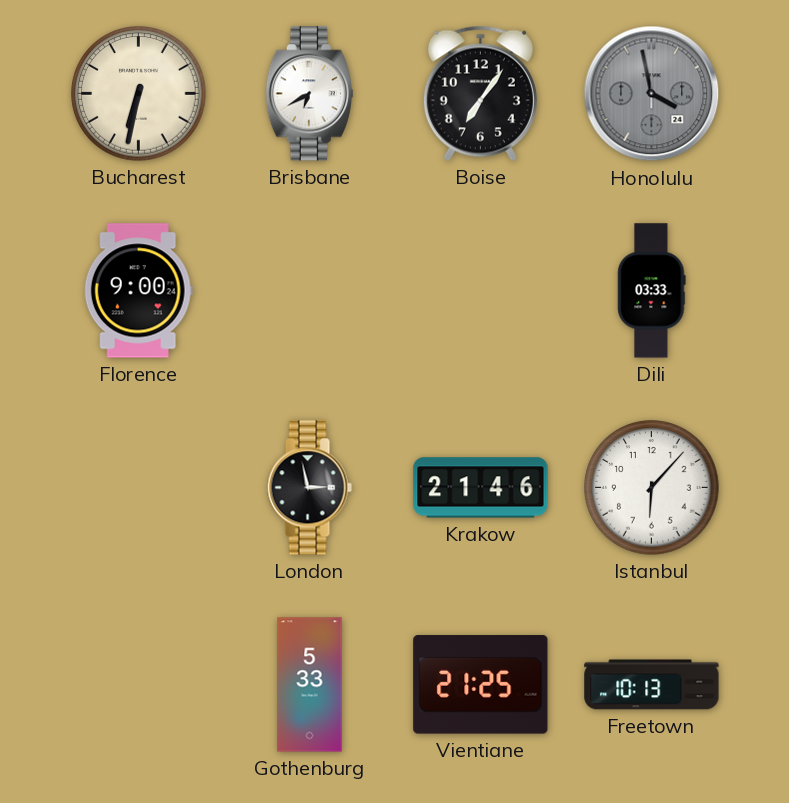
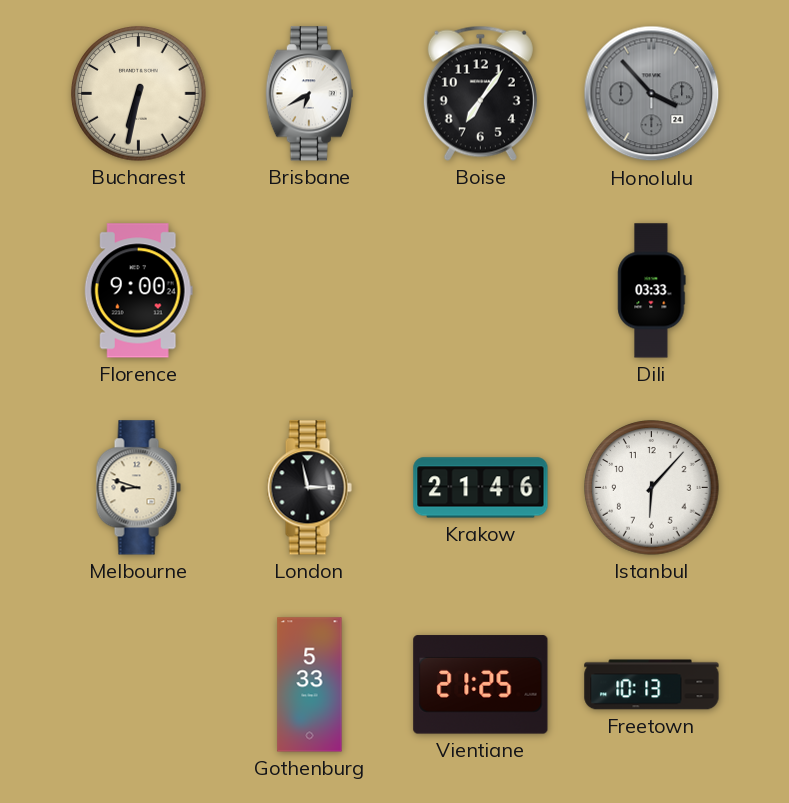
Honolulu: 3:58 -> 3:53 (652, 94)
Melbourne: none -> 8:48 (138, 488)
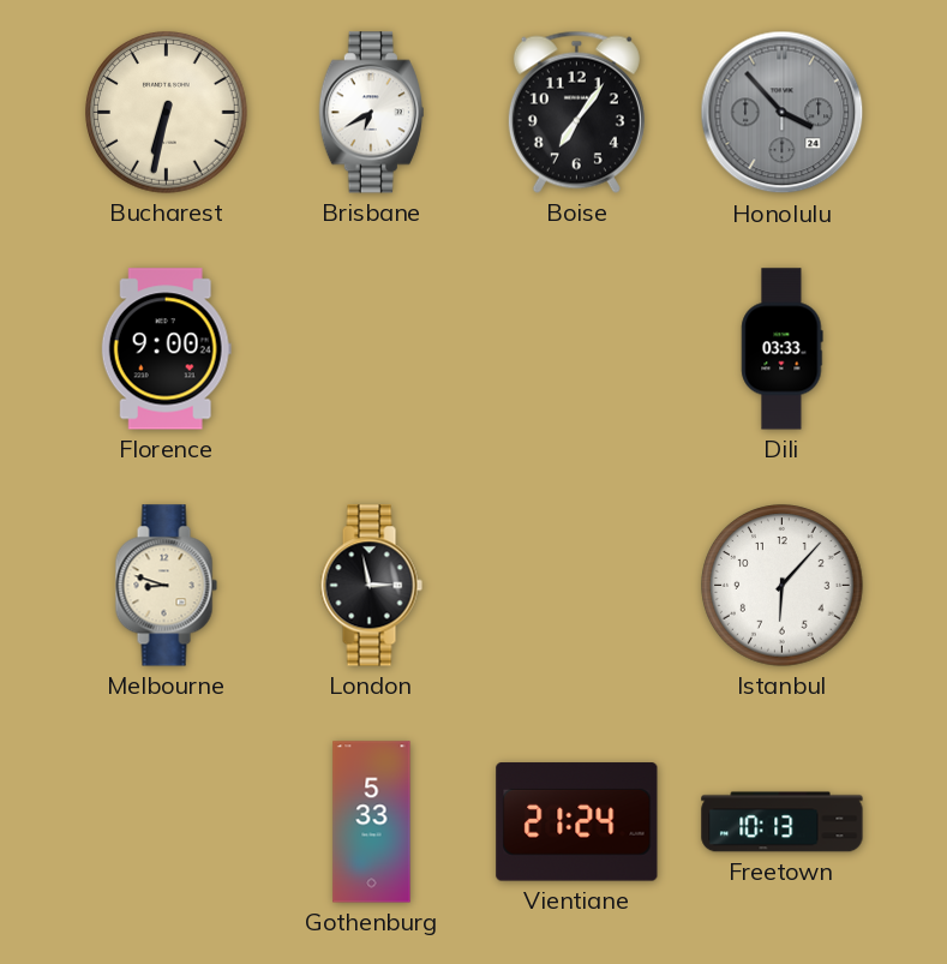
Krakow: 21:46 -> none (481, 488)
Vientiane: 21:25 -> 21:24 (577, 822)
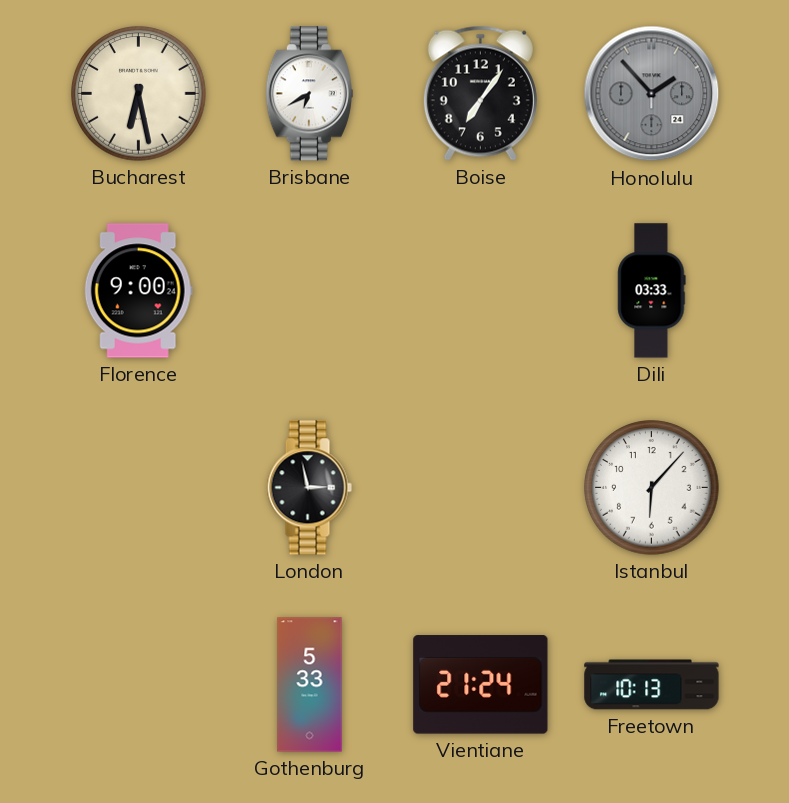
Bucharest: 6:32 -> 6:28 (139, 94)
Honolulu: 3:53 -> 1:53 (652, 94)
Melbourne: 8:48 -> none (166, 586)
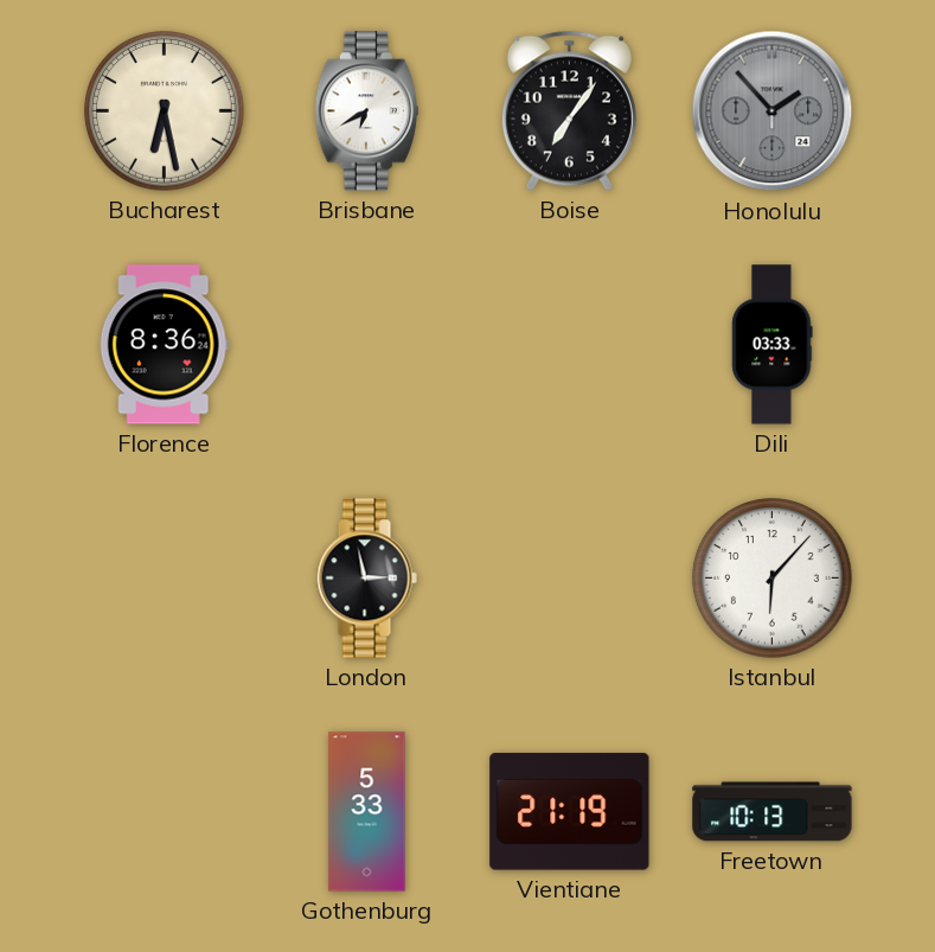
Florence: 9:00 -> 8:36 (164, 345)
Vientiane: 21:24 -> 21:19 (570, 812)
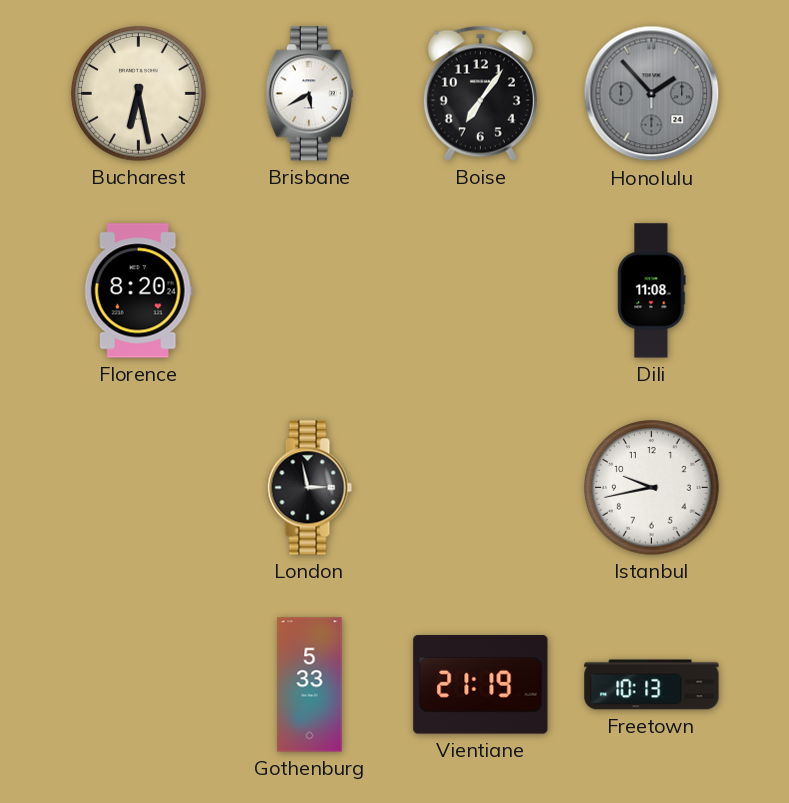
Brisbane: 6:40 -> 5:40 (309, 94)
Florence: 8:36 -> 8:20 (138, 291)
Dili: 03:33 -> 11:08 (652, 291)
Istanbul: 6:07 -> 9:43 (652, 488)
